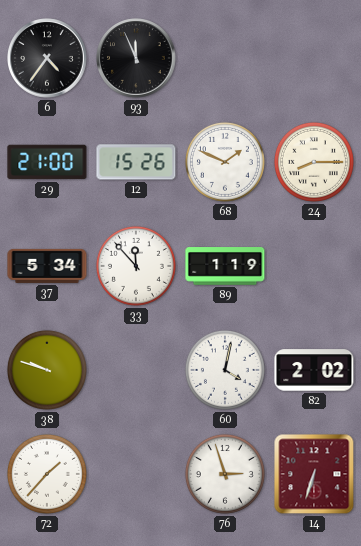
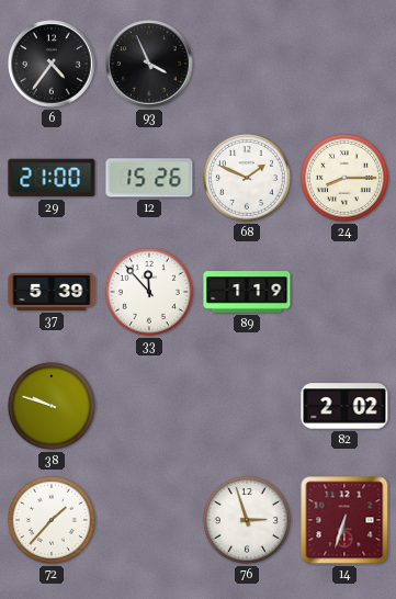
93: 11:56 -> 3:56 (149, 64)
37: 5:34 -> 5:39 (52, 292)
60: 4:02 -> none (225, 370)
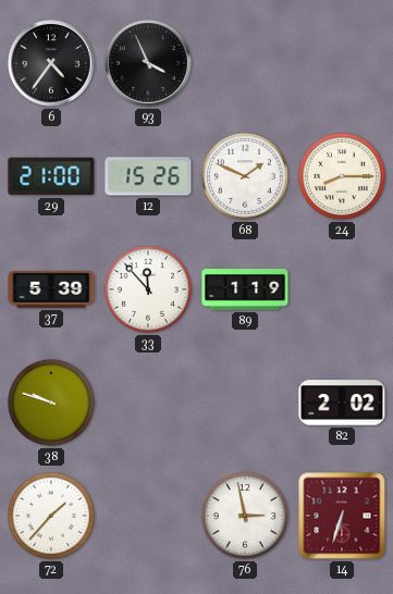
76: 2:57 -> 2:58 (245, 516)
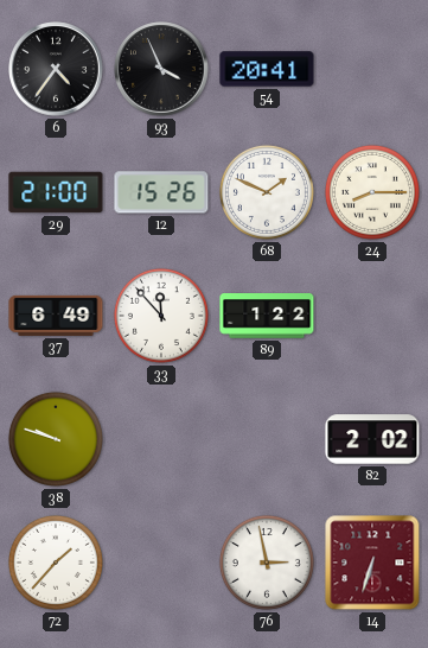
54: none -> 20:41 (267, 69)
37: 5:39 -> 6:49 (56, 316)
89: 1:19 -> 1:22 (267, 316)
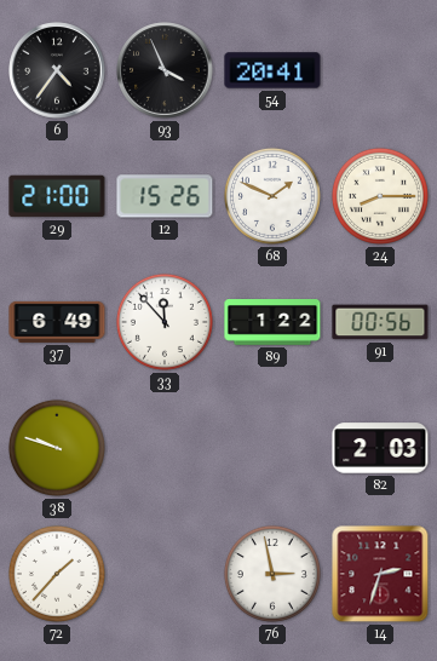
91: none -> 00:56 (380, 322)
82: 2:02 -> 2:03 (380, 448)
14: 6:33 -> 2:33 (380, 574)
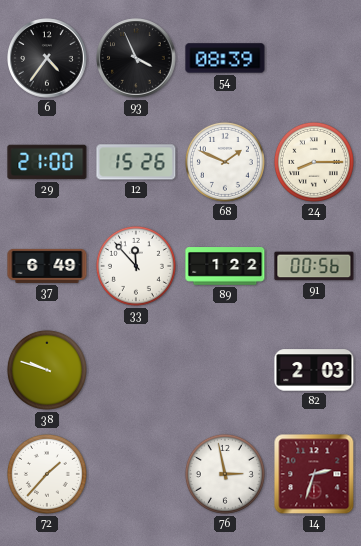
54: 20:41 -> 08:39 (225, 58)
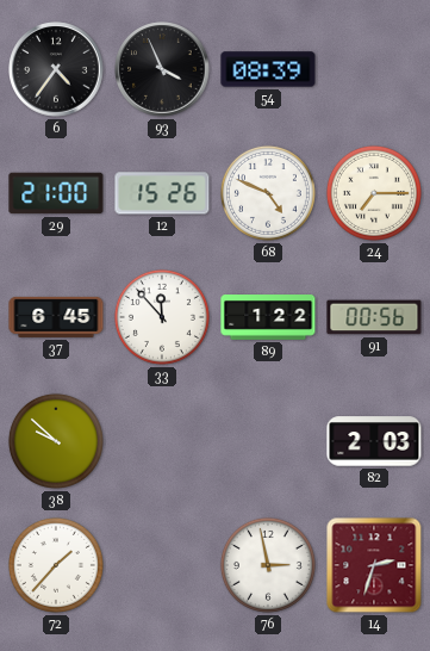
68: 1:49 -> 4:49 (268, 193)
24: 8:15 -> 7:15 (374, 193)
37: 6:49 -> 6:45 (56, 317)
38: 9:48 -> 9:52 (56, 441)
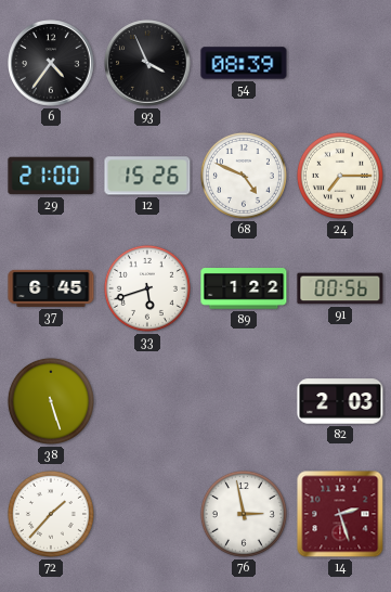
33: 11:53 -> 5:42 (147, 288)
38: 9:52 -> 5:27 (51, 401)
14: 2:33 -> 2:27 (340, 514)
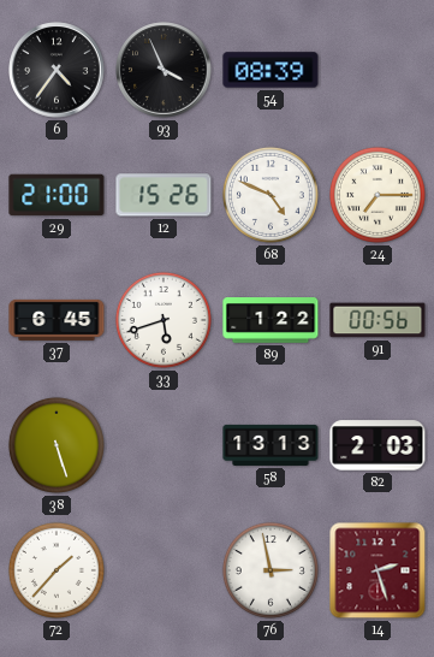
58: none -> 13:13 (270, 445)
